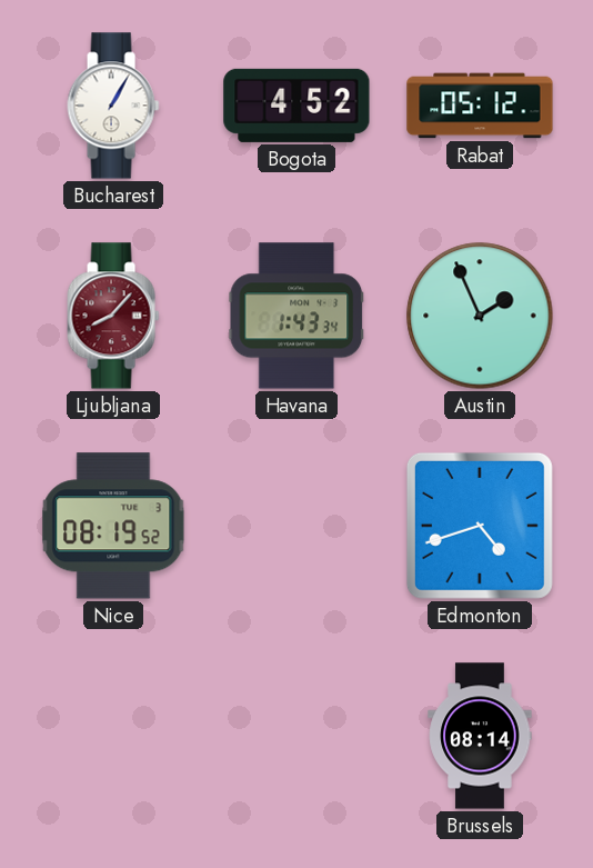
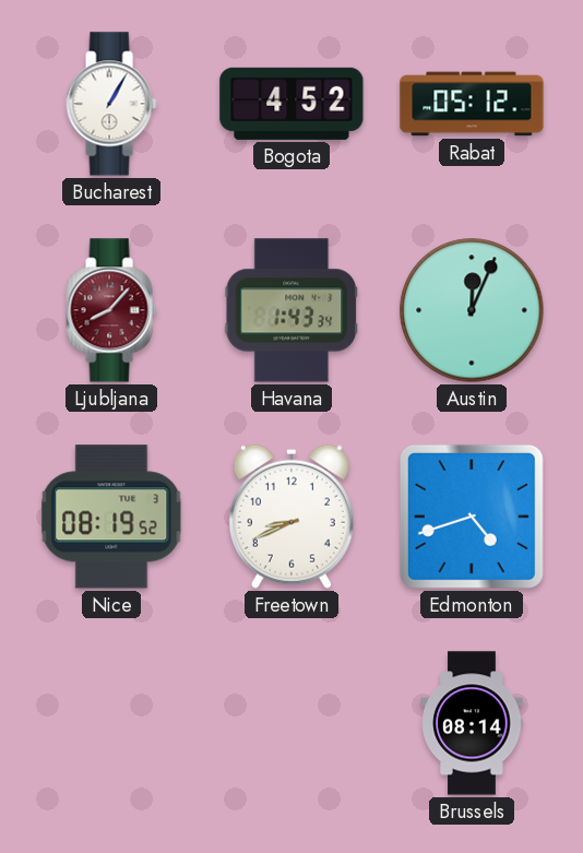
Austin: 1:56 -> 12:04 (472, 310)
Freetown: none -> 8:41 (291, 517)
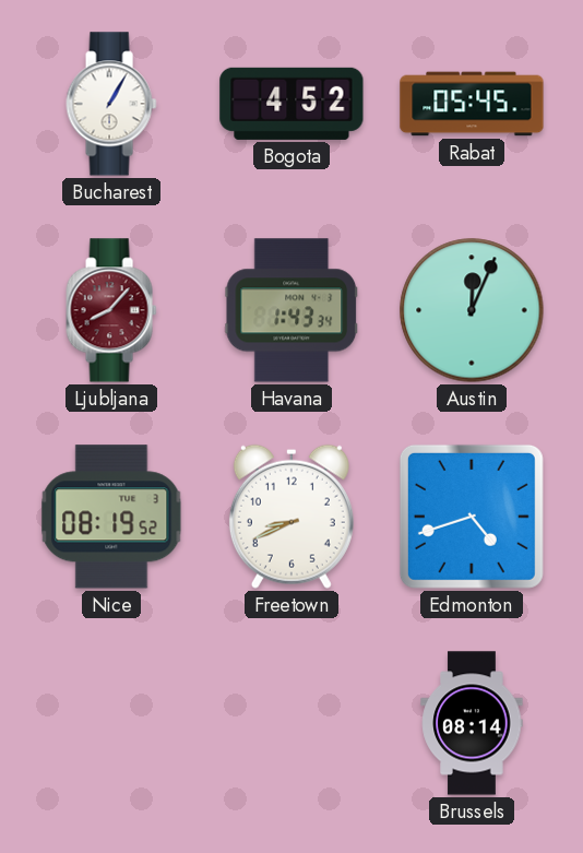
Rabat: 05:12 -> 05:45 (472, 104)
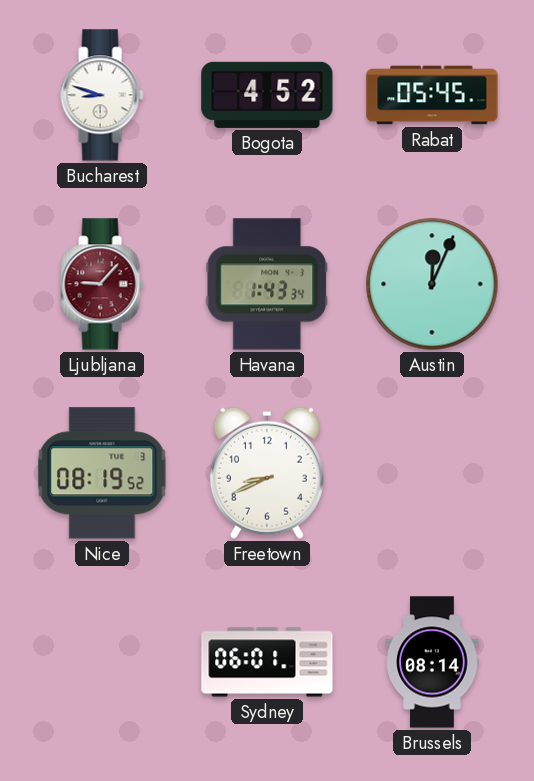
Bucharest: 1:05 -> 8:48 (102, 95)
Ljubljana: 8:07 -> 9:07 (102, 284)
Edmonton: 4:42 -> none (472, 517)
Sydney: none -> 06:01 (267, 662)
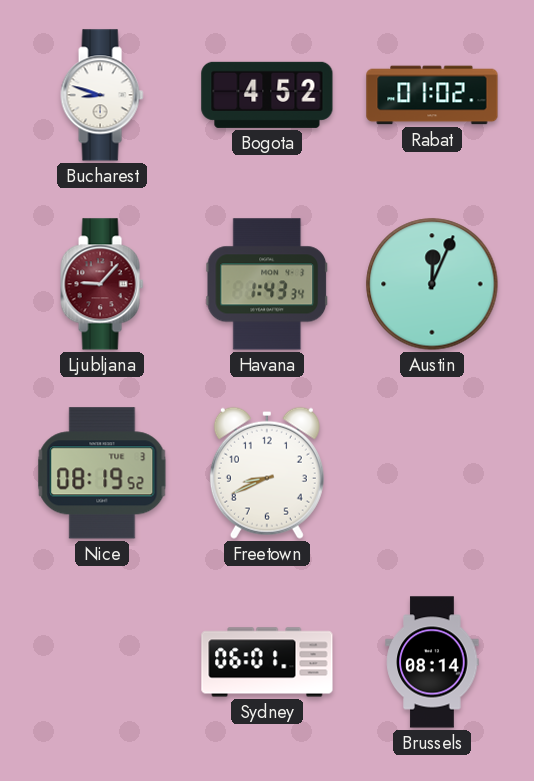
Rabat: 05:45 -> 01:02 (432, 95)
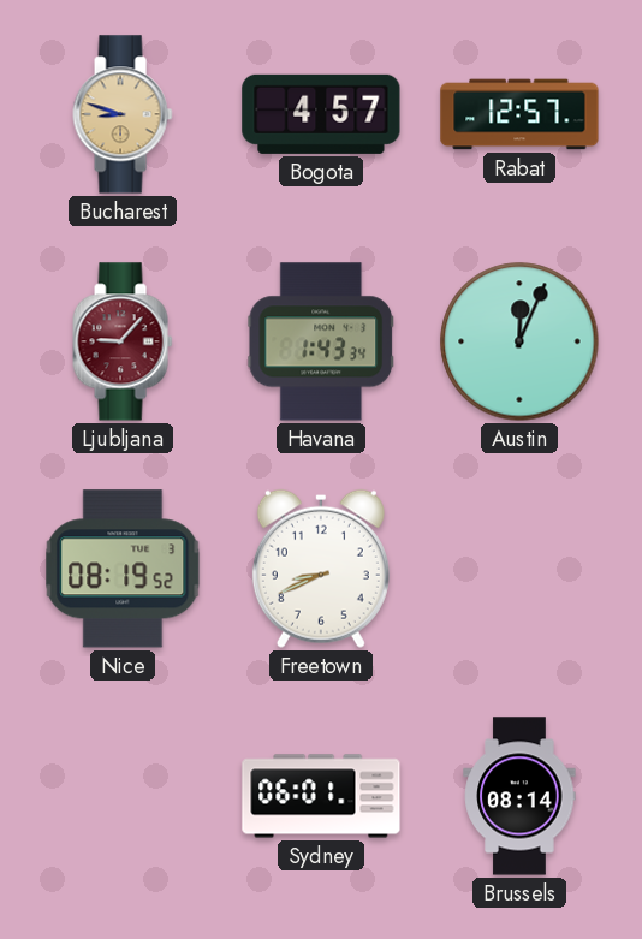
Bucharest dial: white -> champagne (123, 114)
Bogota: 4:52 -> 4:57 (321, 114)
Rabat: 01:02 -> 12:57 (519, 114)
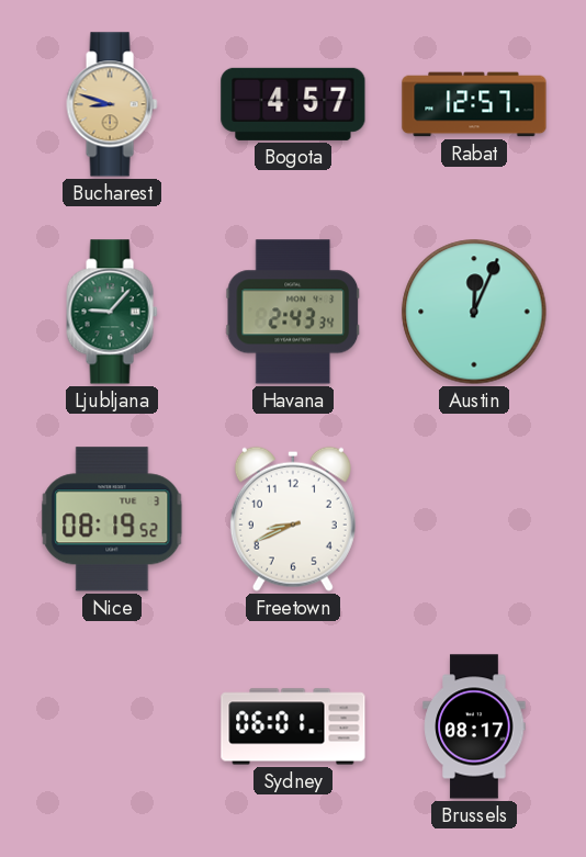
Ljubljana dial: burgundy -> green (112, 312)
Havana: 1:43 -> 2:43 (293, 312)
Brussels: 08:14 -> 08:17 (474, 726)
